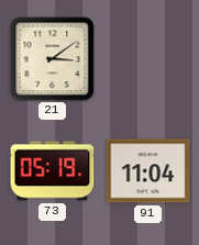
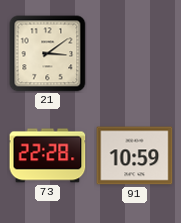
73: 05:19 -> 22:28 (48, 156)
91: 11:04 -> 10:59 (135, 156)
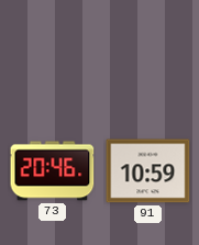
21: 3:09 -> none (48, 54)
73: 22:28 -> 20:46 (53, 171)
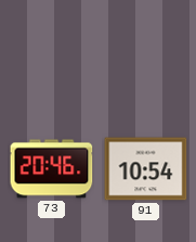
91: 10:59 -> 10:54 (146, 169)
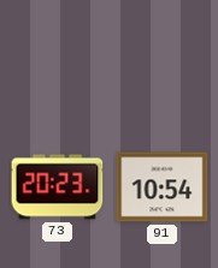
73: 20:46 -> 20:23 (58, 187)
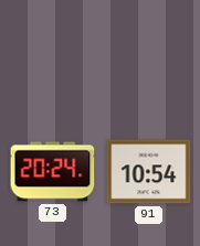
73: 20:23 -> 20:24 (53, 172)
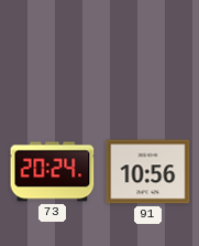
91: 10:54 -> 10:56 (148, 172)
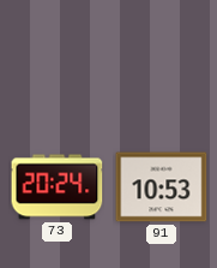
91: 10:56 -> 10:53 (162, 187)
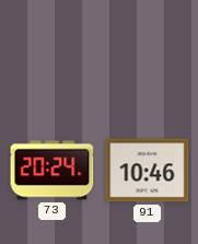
91: 10:53 -> 10:46 (148, 171)
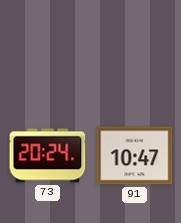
91: 10:46 -> 10:47 (135, 156)
